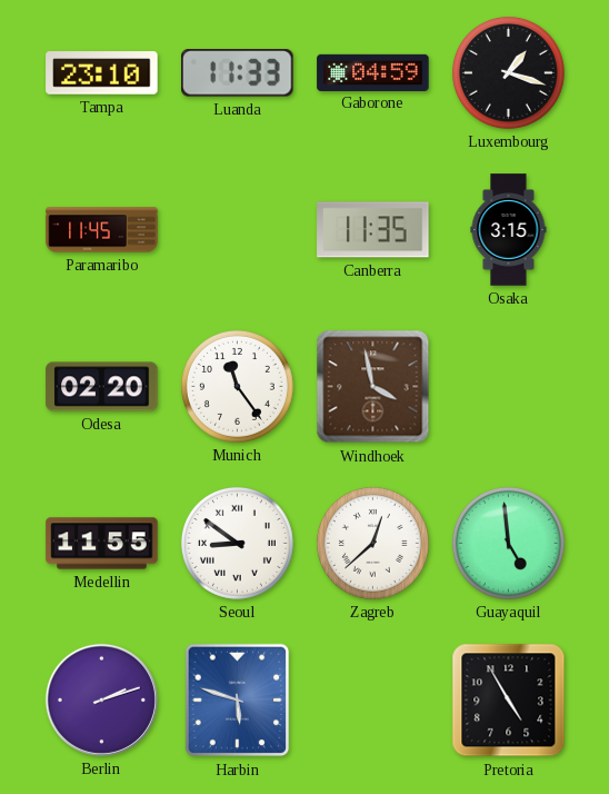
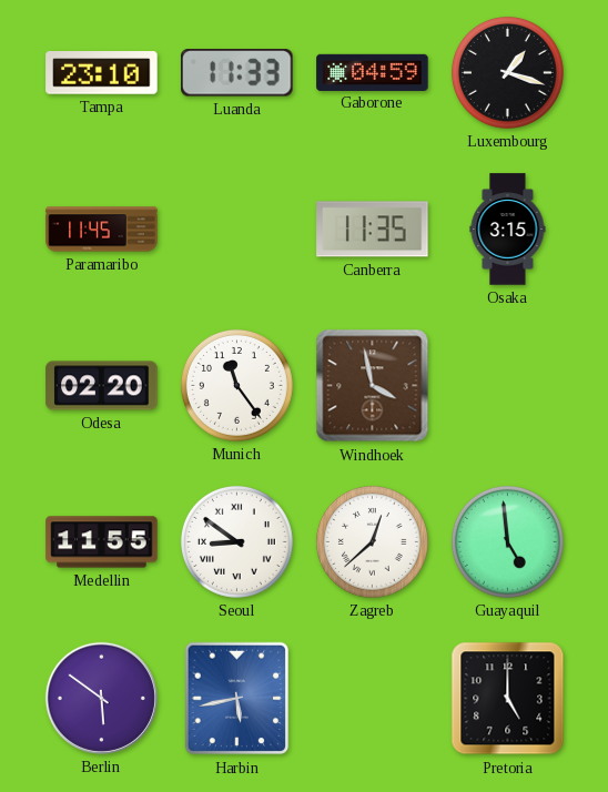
Berlin: 2:12 -> 5:51 (101, 698)
Harbin: 5:48 -> 5:43 (237, 699)
Pretoria: 4:55 -> 5:00 (508, 699)
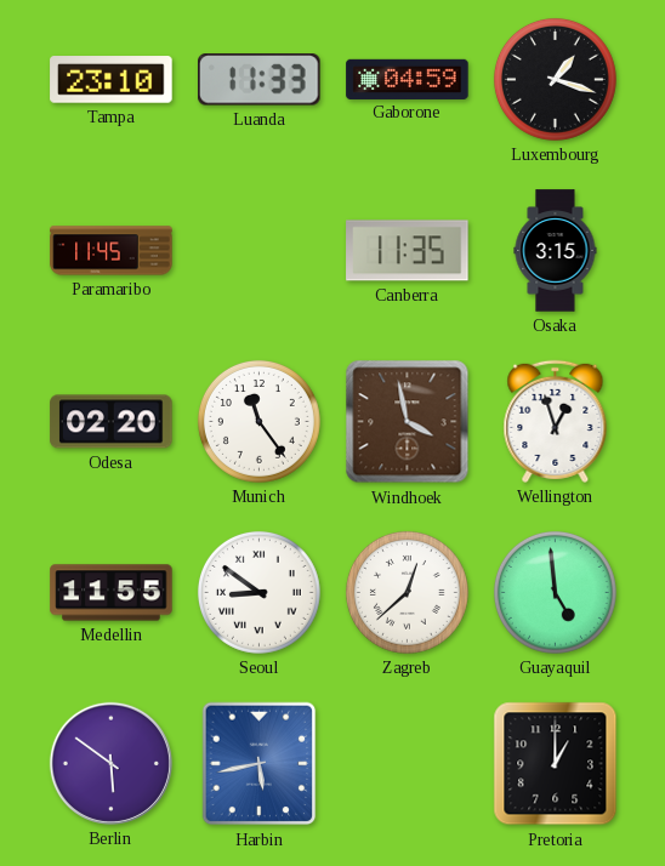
Wellington: none -> 12:57 (556, 421)
Pretoria: 5:00 -> 1:00 (556, 764)
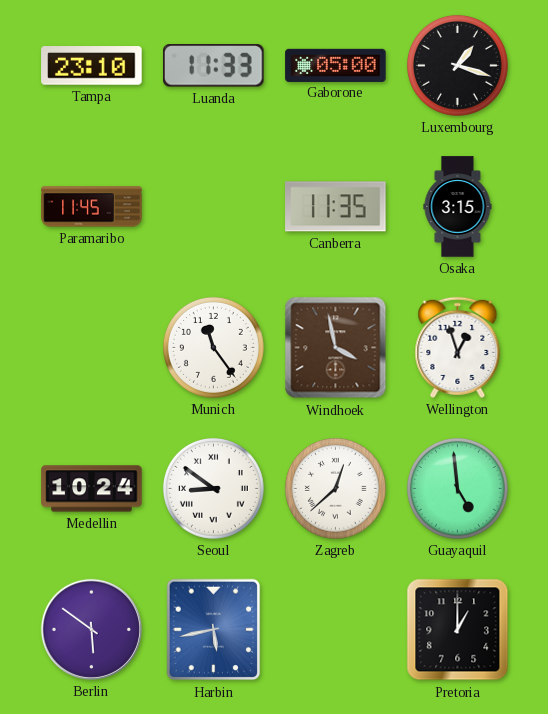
Gaborone: 04:59 -> 05:00 (336, 65)
Odesa: 02:20 -> none (112, 422)
Medellin: 11:55 -> 10:24 (92, 489)
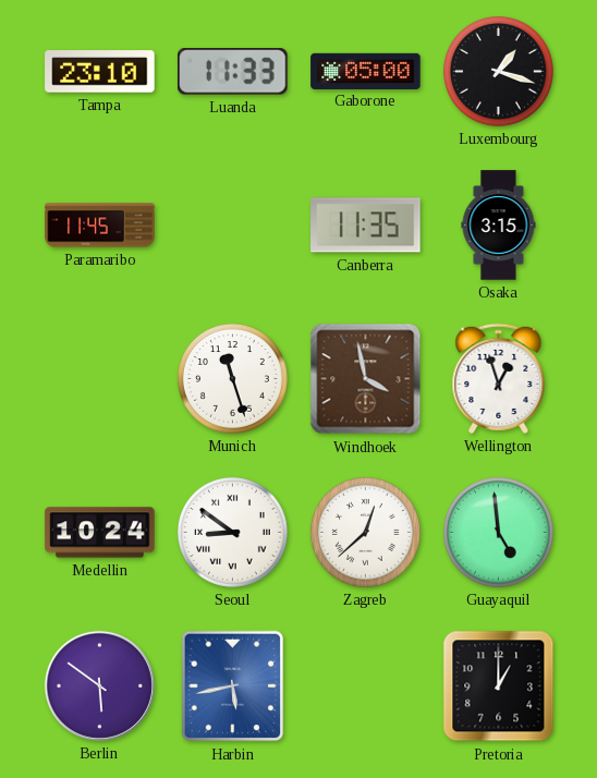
Munich: 11:24 -> 11:27 (232, 378)
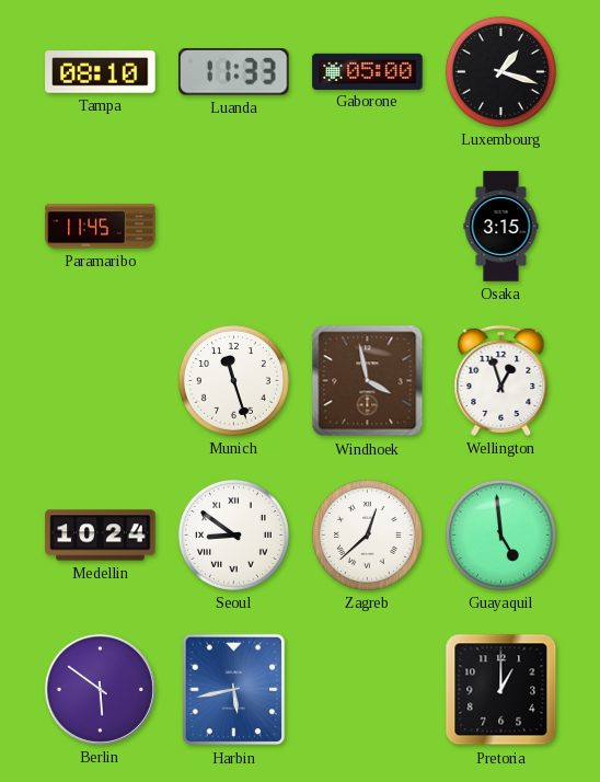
Tampa: 23:10 -> 08:10 (101, 72)
Canberra: 11:35 -> none (366, 226)
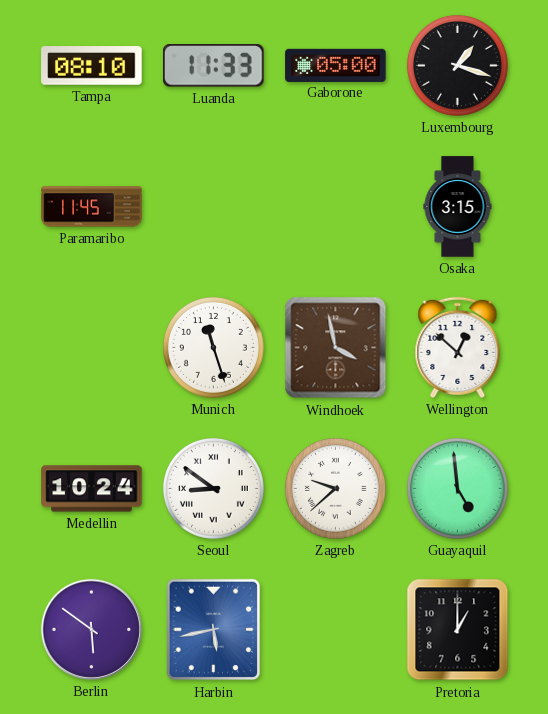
Wellington: 12:57 -> 12:52 (458, 347)
Zagreb: 12:38 -> 9:38 (335, 488)
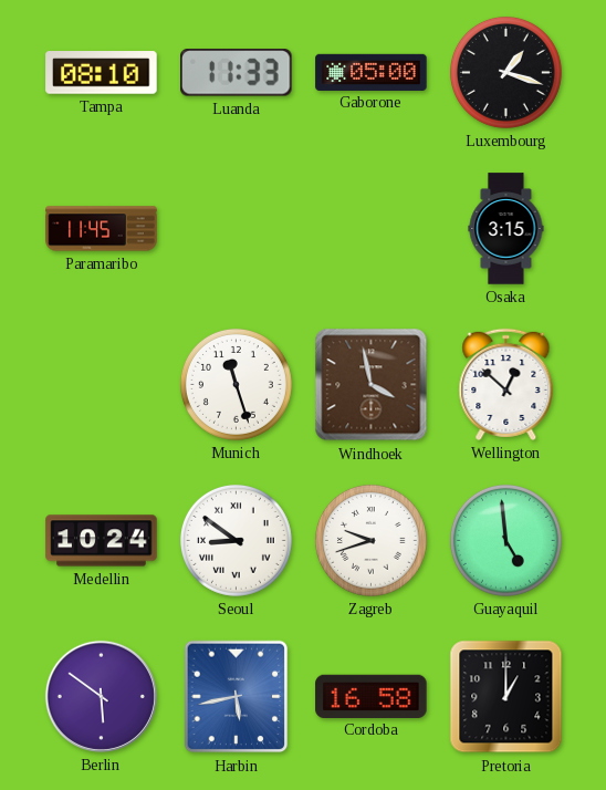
Zagreb: 9:38 -> 9:42 (370, 540)
Cordoba: none -> 16:58 (372, 696)
